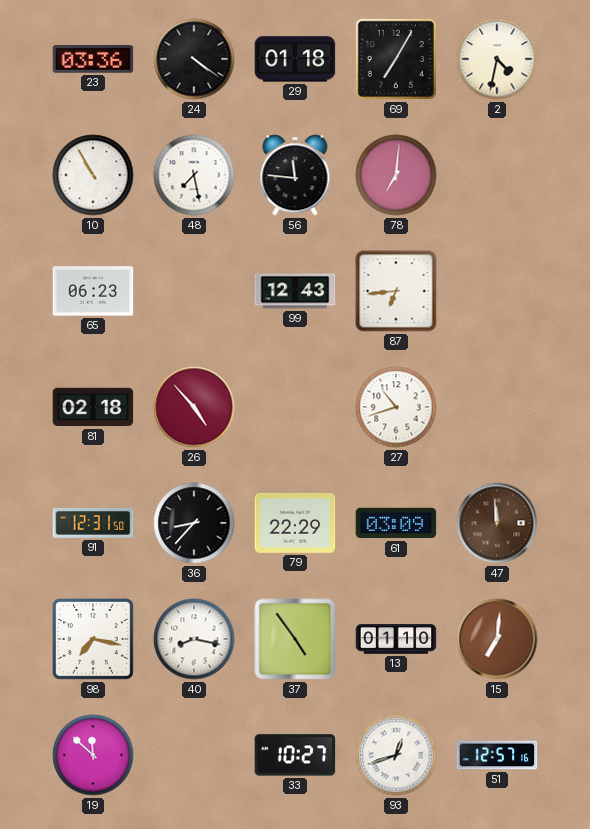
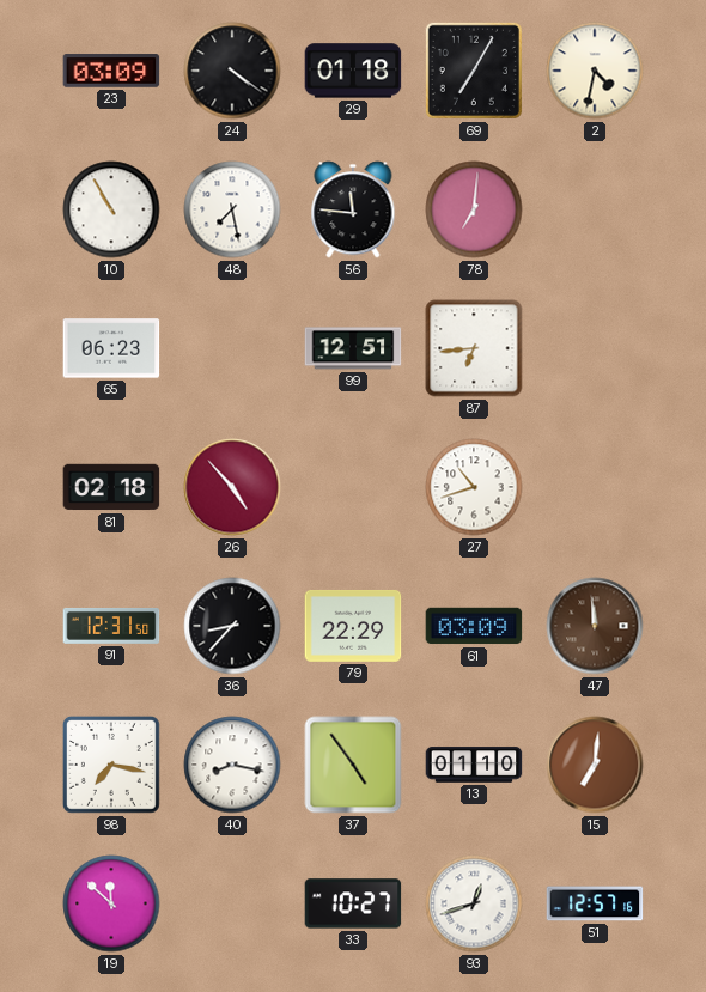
23: 03:36 -> 03:09 (111, 71)
99: 12:43 -> 12:51 (353, 348)
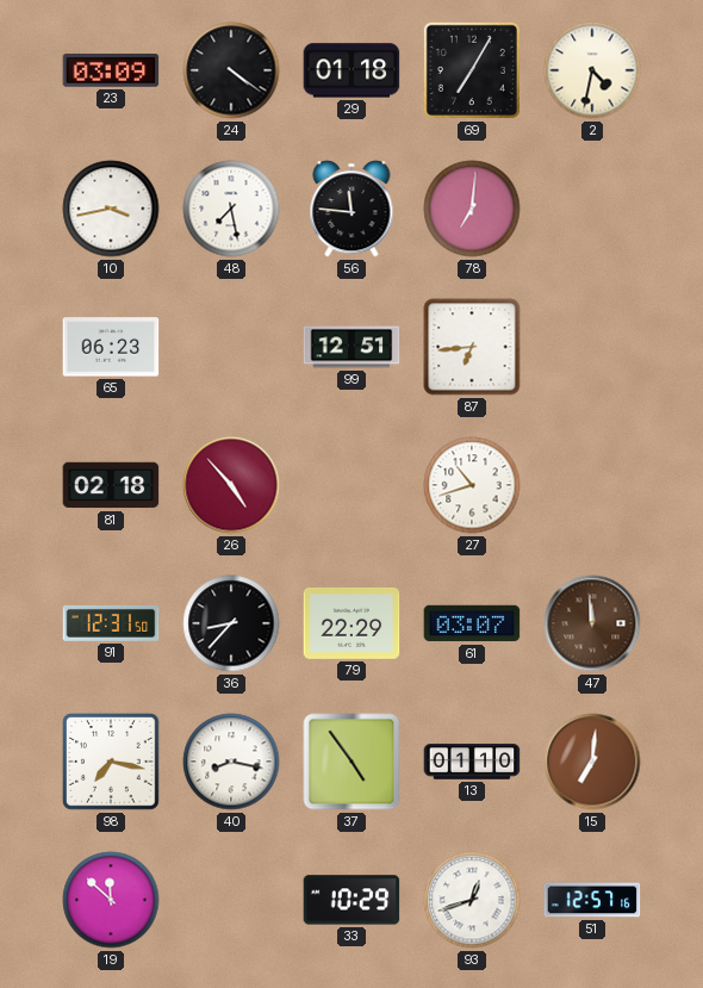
10: 10:55 -> 3:43 (111, 209)
61: 03:09 -> 03:07 (472, 623)
33: 10:27 -> 10:29 (351, 900)
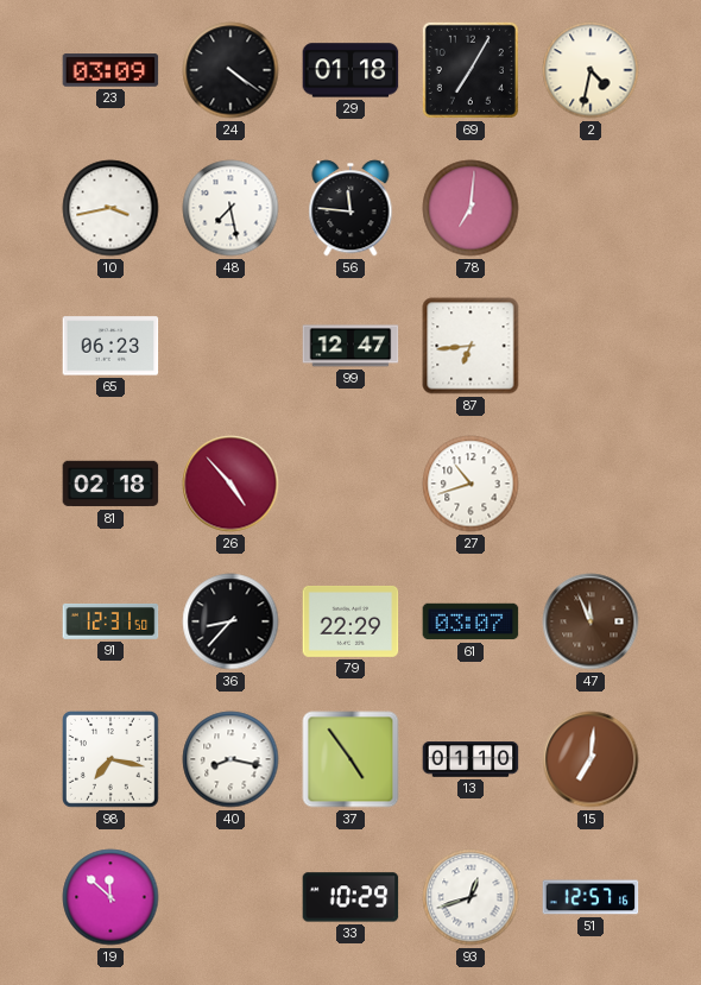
99: 12:51 -> 12:47 (350, 346)
47: 11:59 -> 11:56 (591, 621)
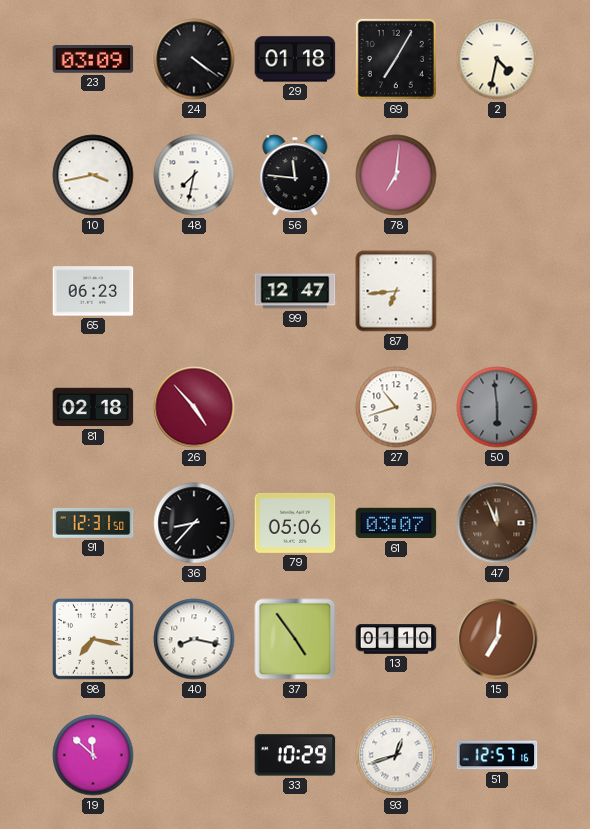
48: 7:28 -> 7:32 (194, 175)
50: none -> 5:59 (497, 407)
79: 22:29 -> 05:06 (295, 523)
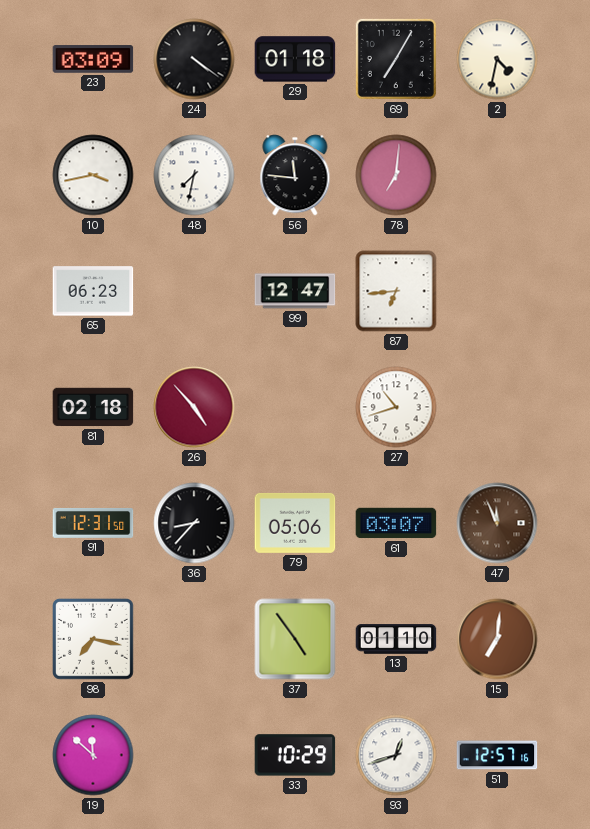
50: 5:59 -> none (497, 407)
40: 8:17 -> none (194, 639)
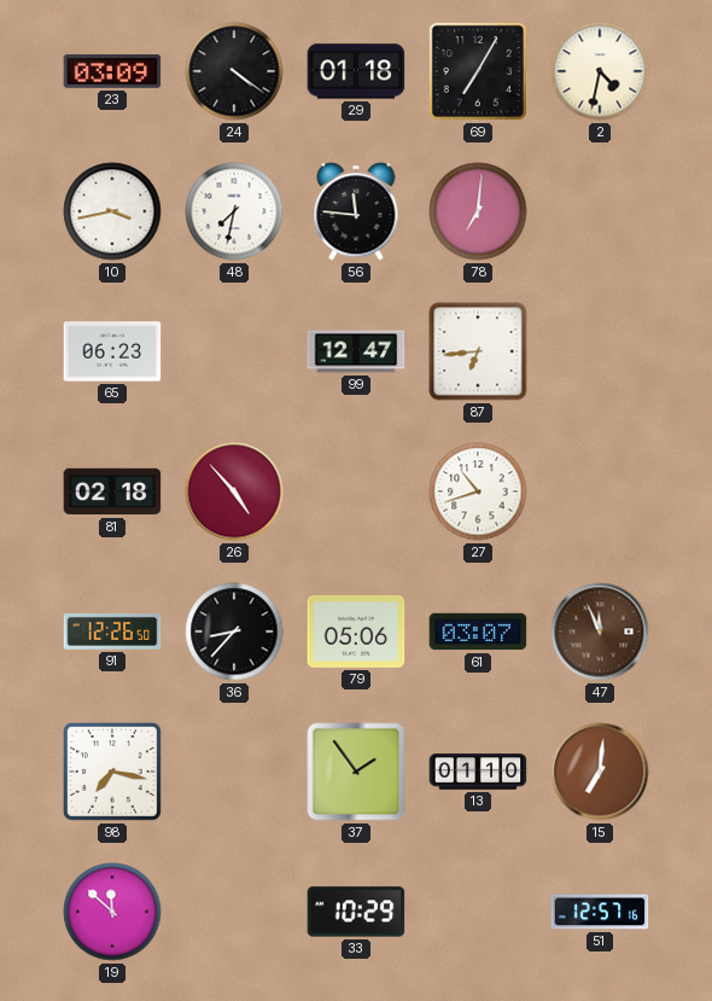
91: 12:31 -> 12:26 (112, 633)
37: 4:54 -> 1:54 (356, 772)
93: 12:42 -> none (396, 755)
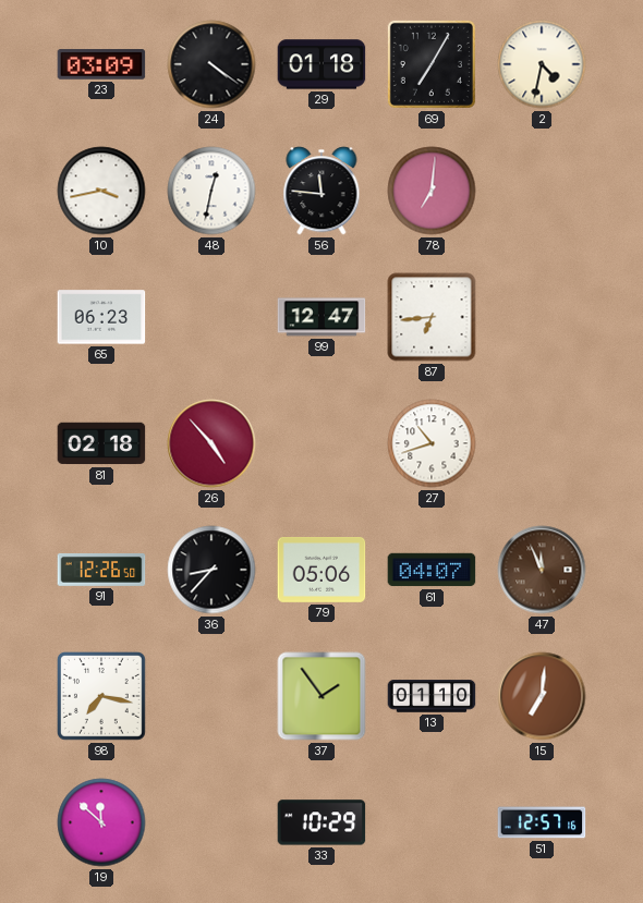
48: 7:32 -> 12:32 (211, 191)
61: 03:07 -> 04:07 (432, 570)
